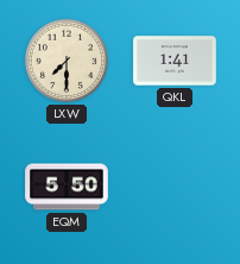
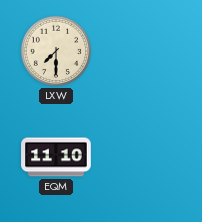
QKL: 1:41 -> none (175, 61)
EQM: 5:50 -> 11:10 (56, 157)
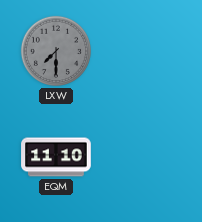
LXW dial: cream -> grey (56, 51)
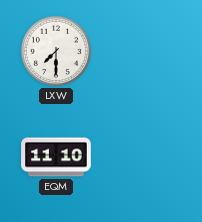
LXW dial: grey -> white (56, 51)
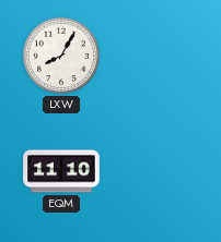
LXW: 7:30 -> 8:05 (61, 56)
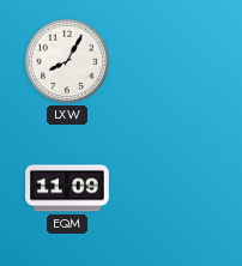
EQM: 11:10 -> 11:09 (67, 188)
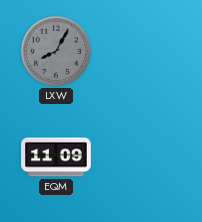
LXW dial: white -> grey (56, 51)
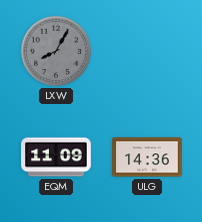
ULG: none -> 14:36 (147, 157)
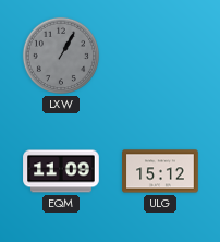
LXW: 8:05 -> 1:05 (61, 56)
ULG: 14:36 -> 15:12 (160, 171)
